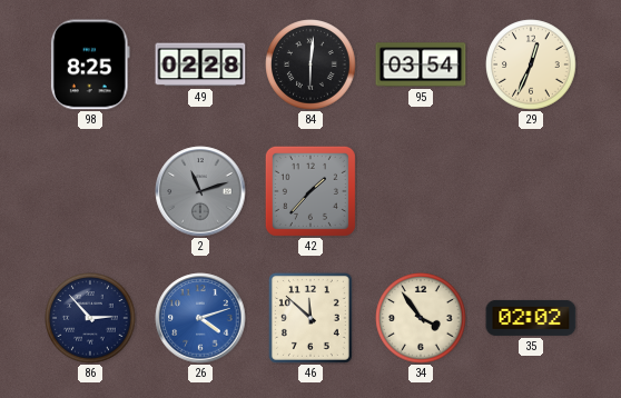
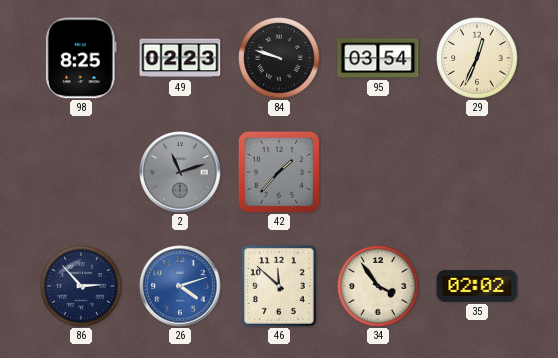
49: 02:28 -> 02:23 (180, 58)
84: 6:01 -> 9:48 (279, 58)
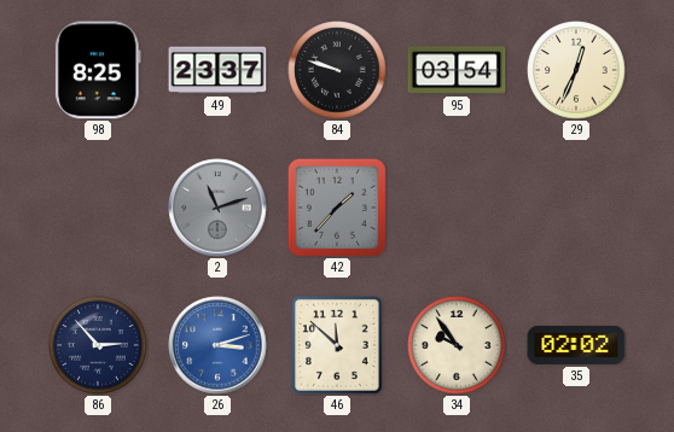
49: 02:23 -> 23:37 (217, 70)
26: 4:12 -> 3:12 (217, 345)
34: 3:54 -> 9:54 (457, 345)
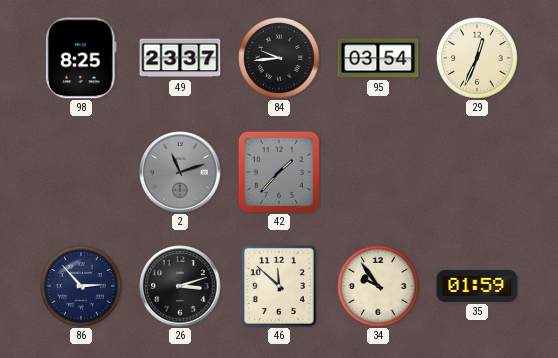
84: 9:48 -> 9:44 (279, 58)
26 dial: blue -> black (180, 286)
35: 02:02 -> 01:59 (477, 286)
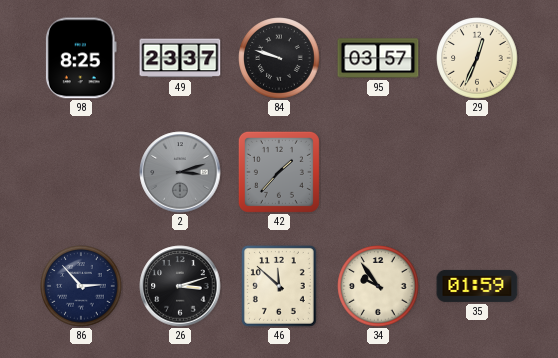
84: 9:44 -> 9:48 (279, 58)
95: 03:54 -> 03:57 (378, 58)
2: 11:12 -> 3:12 (180, 172)
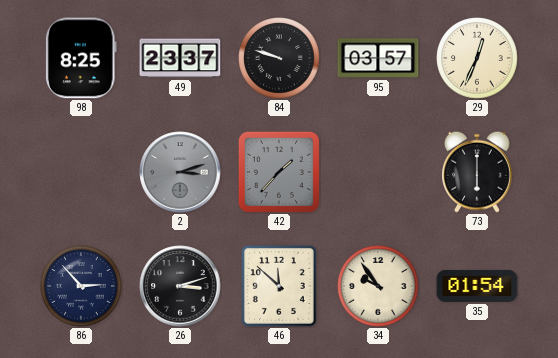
73: none -> 6:00 (478, 172)
35: 01:59 -> 01:54 (477, 286)
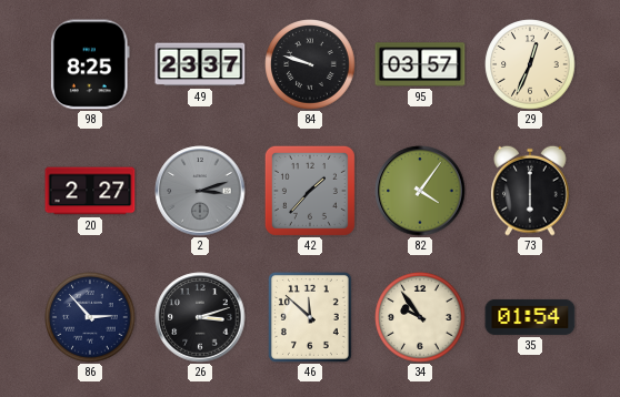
20: none -> 2:27 (90, 191)
82: none -> 4:06 (420, 191)
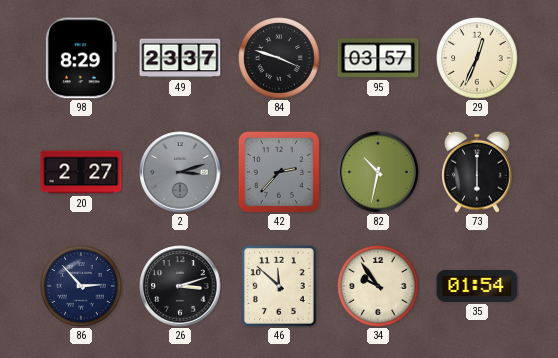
98: 8:25 -> 8:29 (81, 58)
84: 9:48 -> 3:48 (279, 58)
42: 1:37 -> 2:37 (279, 172)
82: 4:06 -> 10:32 (378, 172)
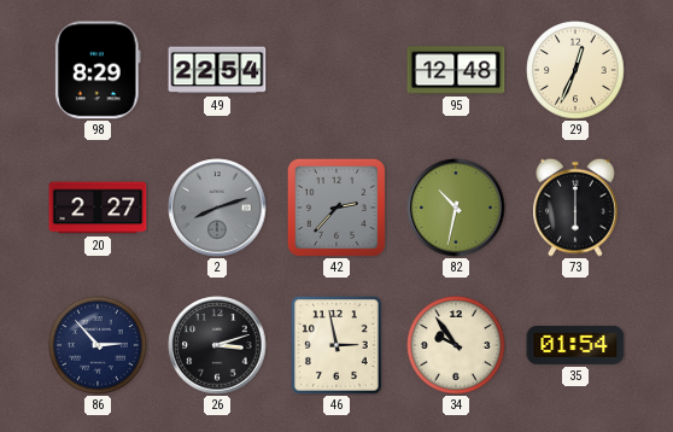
49: 23:37 -> 22:54 (217, 70)
84: 3:48 -> none (279, 58)
95: 03:57 -> 12:48 (456, 70)
2: 3:12 -> 8:12 (217, 208)
46: 11:52 -> 2:58 (336, 345)
